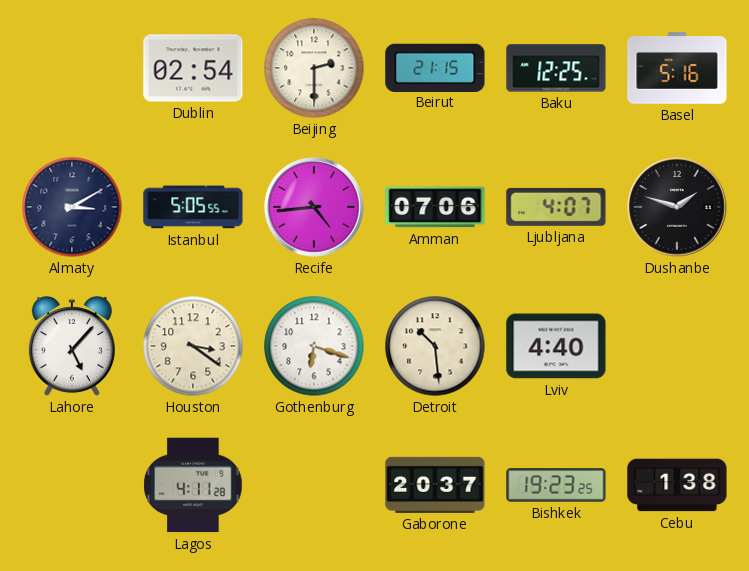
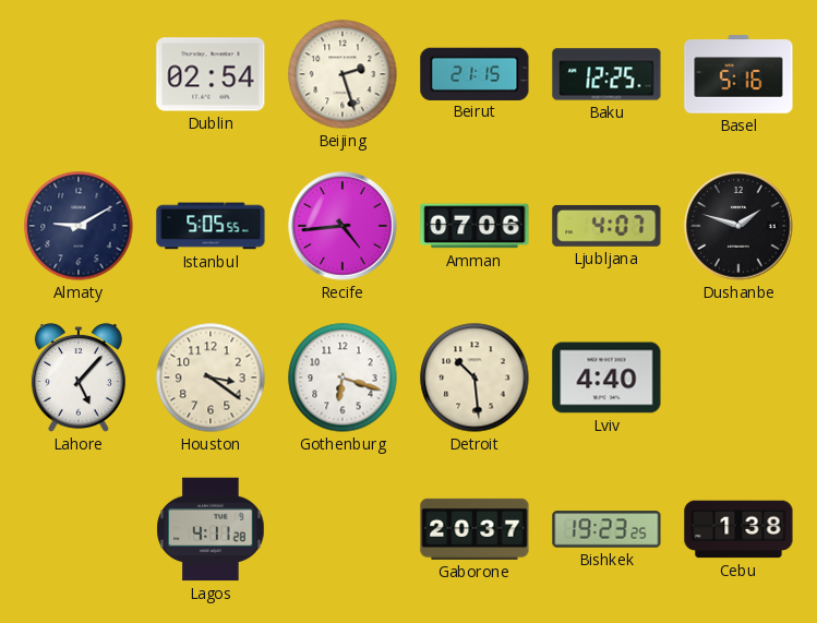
Beijing: 2:30 -> 2:27 (343, 74)
Almaty: 3:10 -> 9:10 (79, 226)
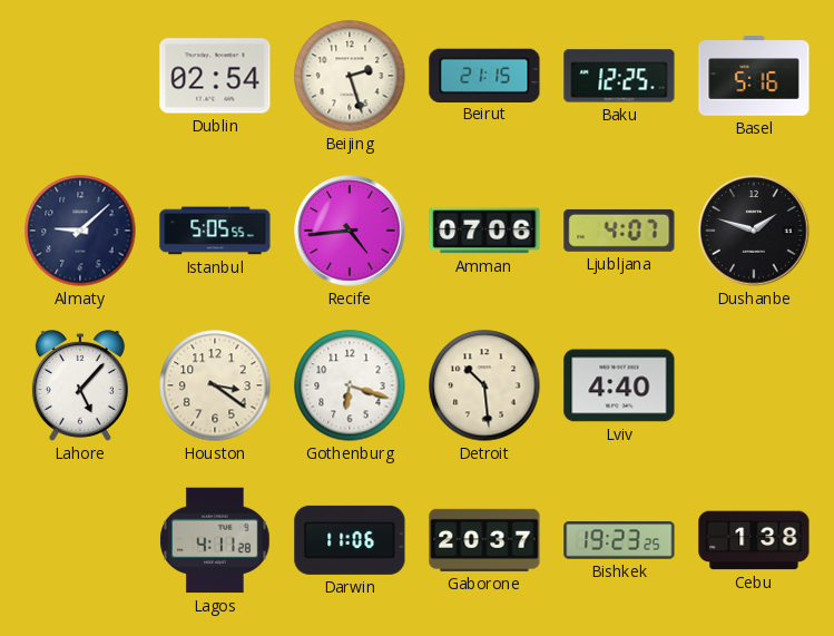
Almaty: 9:10 -> 9:08 (80, 231)
Darwin: none -> 11:06 (350, 540)
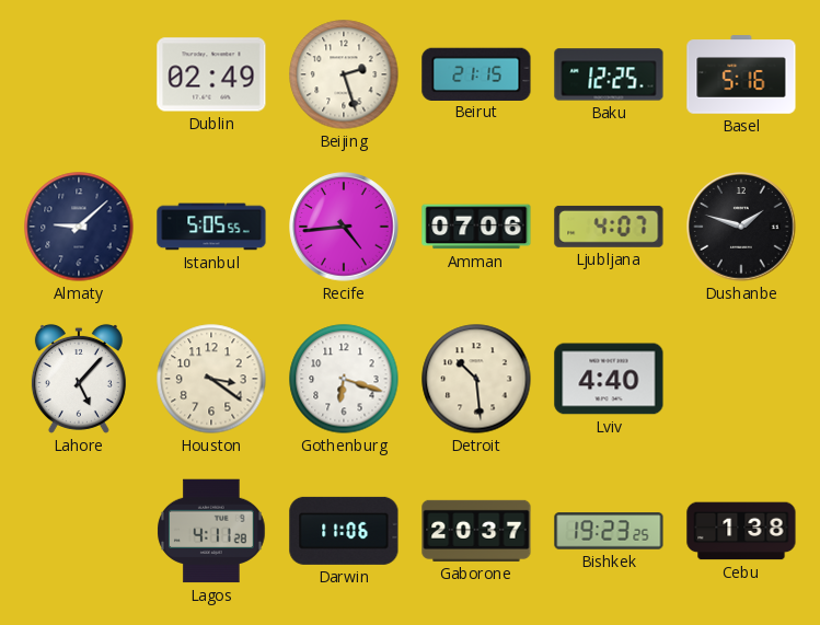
Dublin: 02:54 -> 02:49 (211, 74)
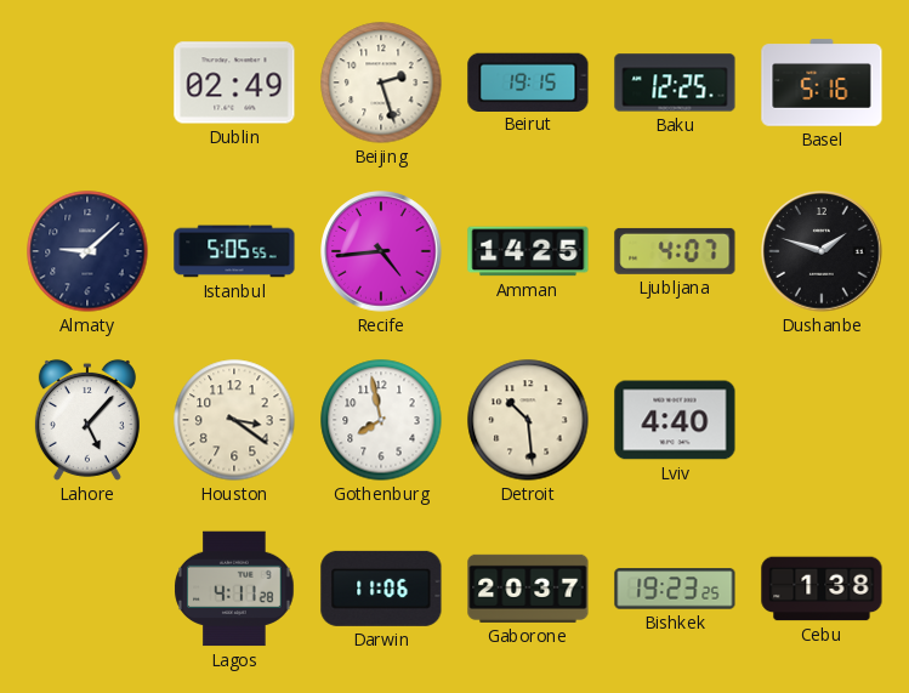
Beirut: 21:15 -> 19:15 (528, 81)
Amman: 07:06 -> 14:25 (528, 251)
Gothenburg: 6:18 -> 7:58 (381, 420)
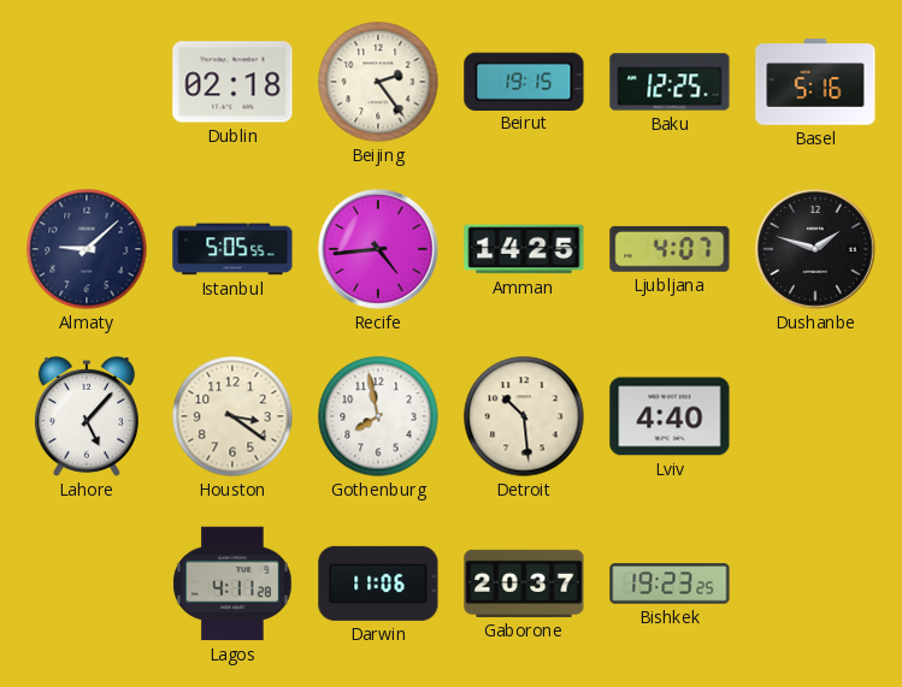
Dublin: 02:49 -> 02:18 (232, 82)
Beijing: 2:27 -> 2:24 (378, 82)
Cebu: 1:38 -> none (822, 589)
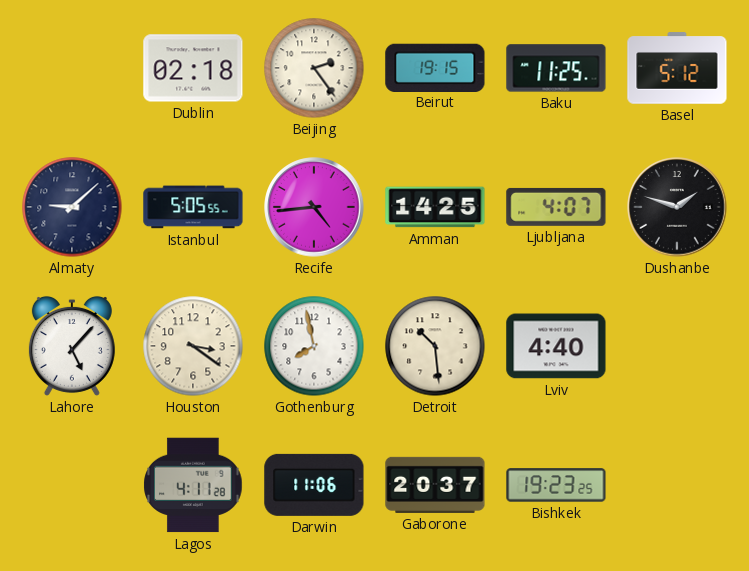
Baku: 12:25 -> 11:25 (556, 68)
Basel: 5:16 -> 5:12 (677, 68)
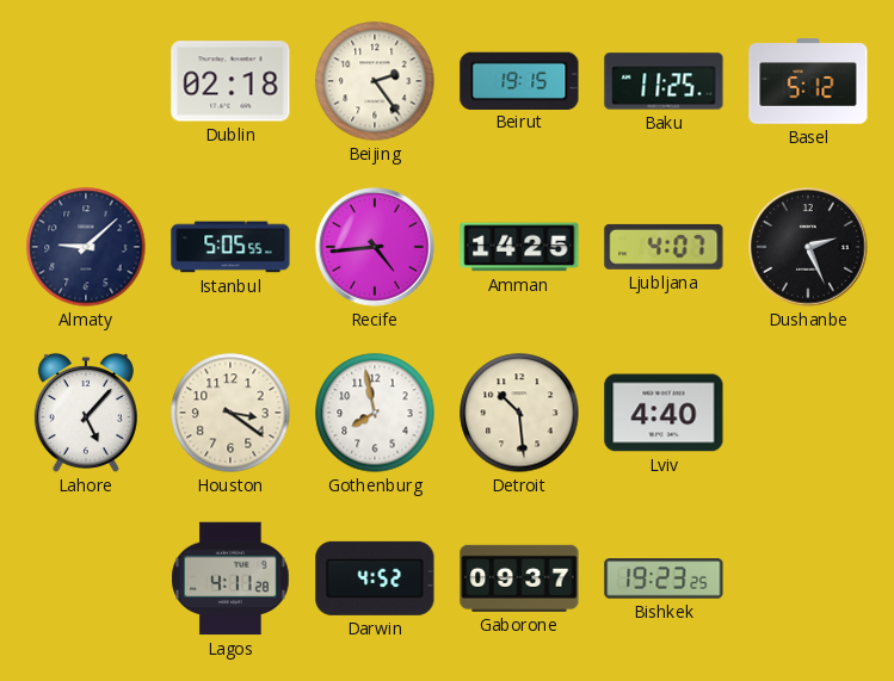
Dushanbe: 1:48 -> 2:26 (808, 247)
Darwin: 11:06 -> 4:52 (375, 578)
Gaborone: 20:37 -> 09:37 (519, 578)
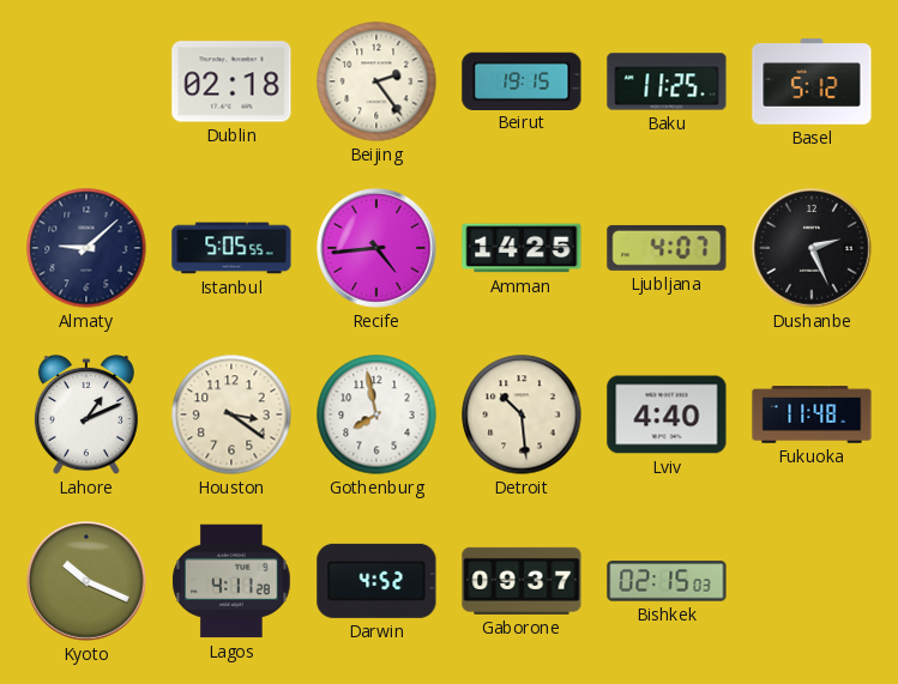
Lahore: 5:07 -> 1:11 (86, 414)
Fukuoka: none -> 11:48 (812, 414)
Kyoto: none -> 10:19 (86, 581)
Bishkek: 19:23 -> 02:15 (667, 581)
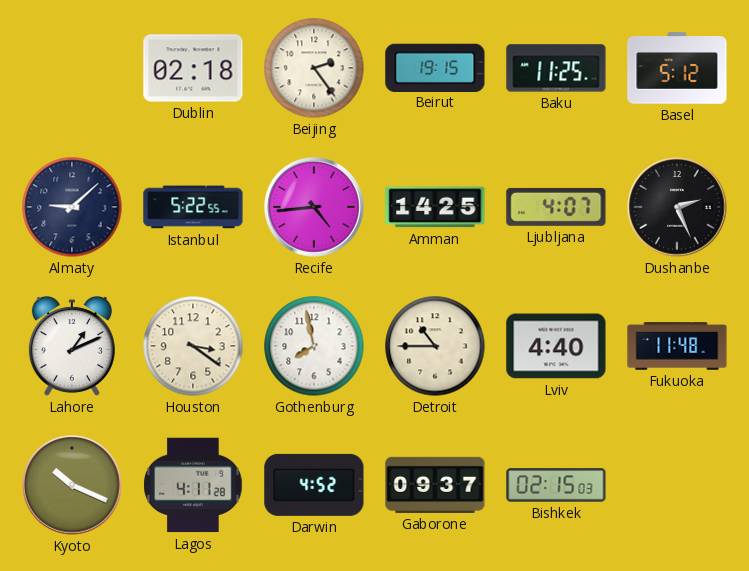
Istanbul: 5:05 -> 5:22 (193, 207)
Detroit: 10:29 -> 10:45 (435, 346)
